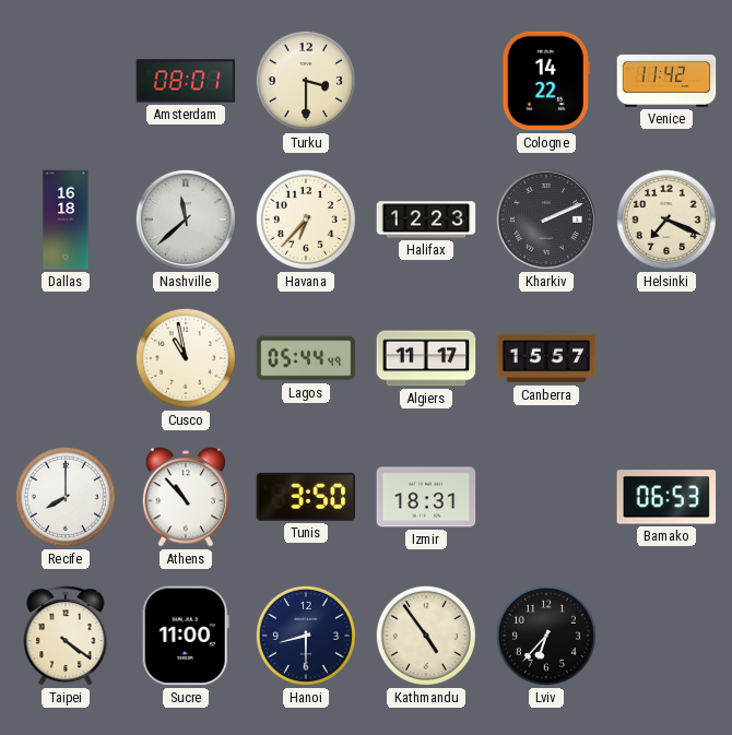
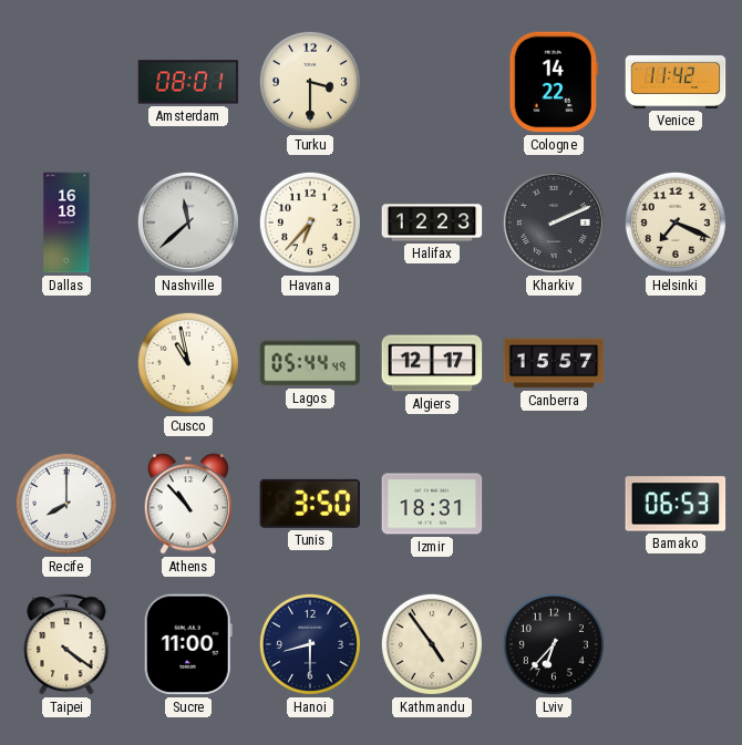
Algiers: 11:17 -> 12:17 (432, 363)
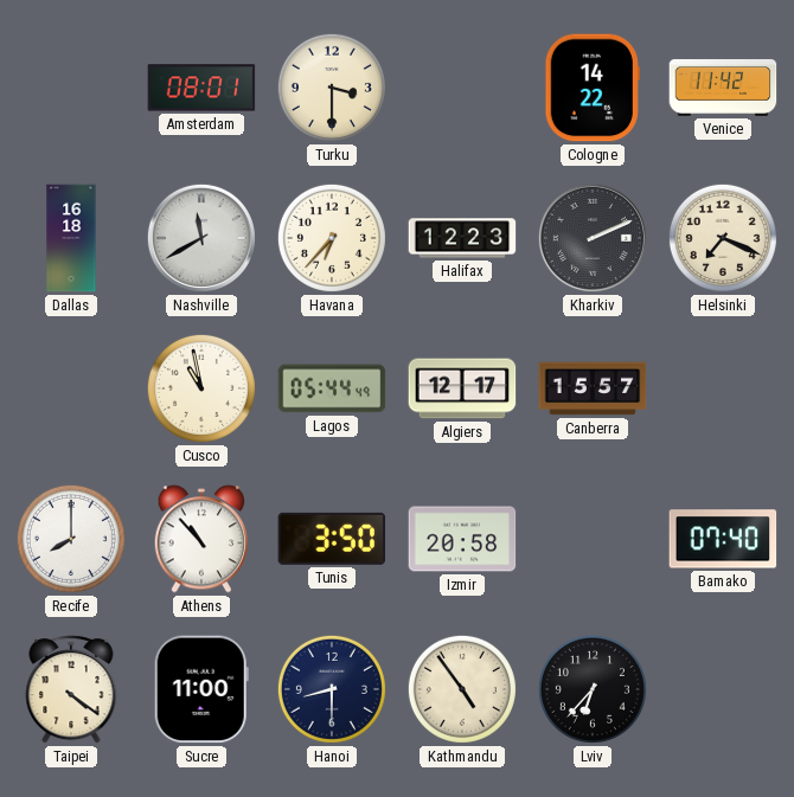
Nashville: 11:38 -> 11:40 (201, 238)
Izmir: 18:31 -> 20:58 (462, 539)
Bamako: 06:53 -> 07:40 (723, 539)
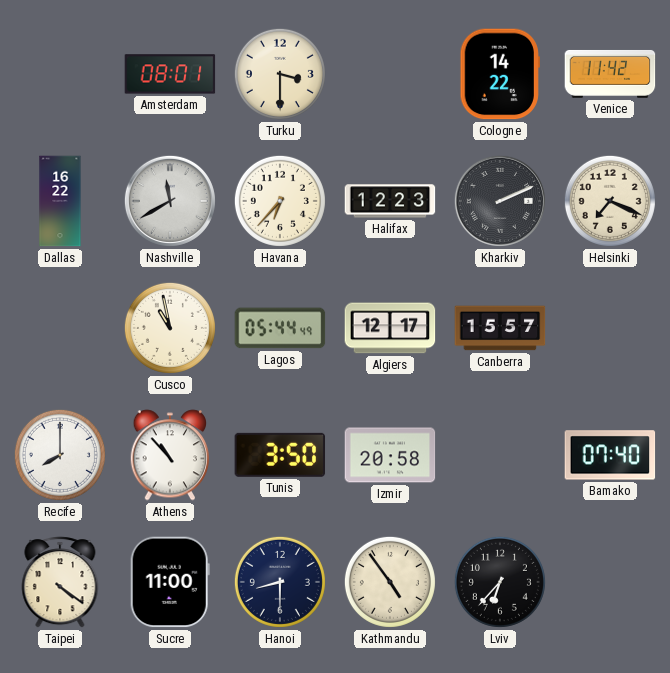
Dallas: 16:18 -> 16:22 (60, 201)
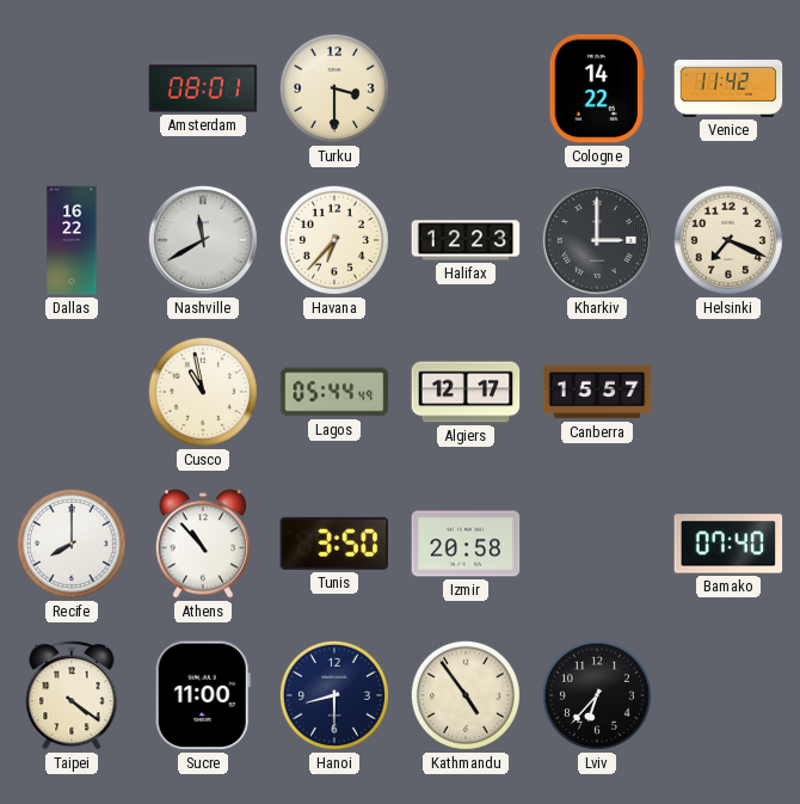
Kharkiv: 2:11 -> 3:00 (597, 240)
